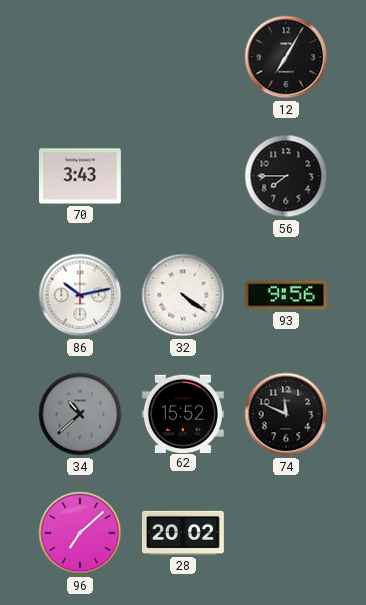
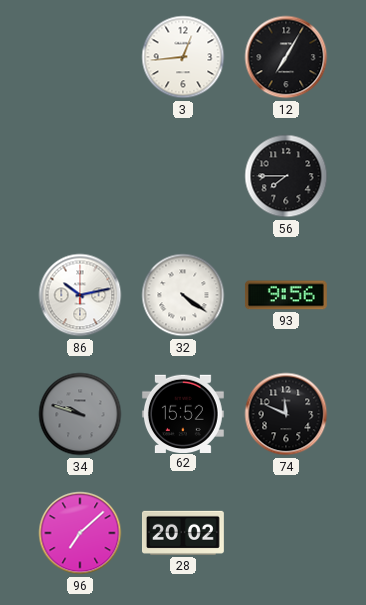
3: none -> 12:44 (183, 57)
70: 3:43 -> none (80, 176)
34: 10:38 -> 9:48 (80, 414)
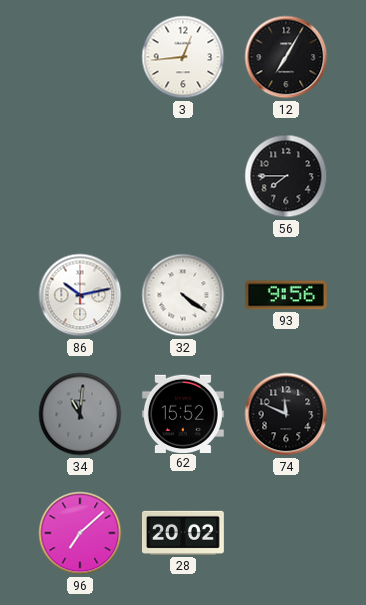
34: 9:48 -> 11:01 (80, 414)
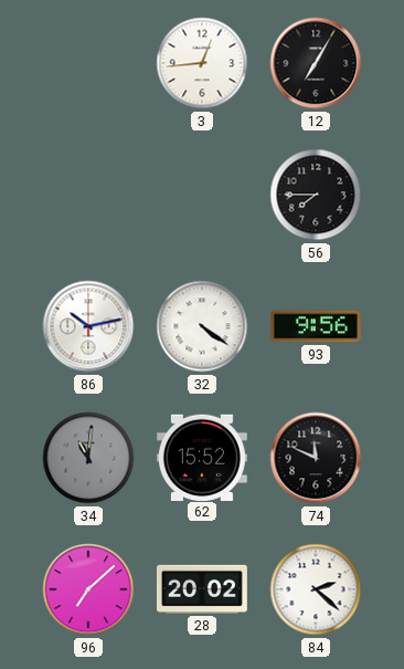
84: none -> 2:22 (316, 589)
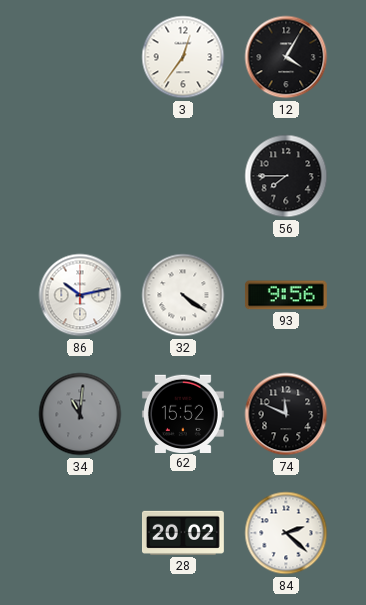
3: 12:44 -> 12:36 (183, 57)
12: 7:05 -> 4:05 (286, 57)
96: 7:08 -> none (88, 589)
